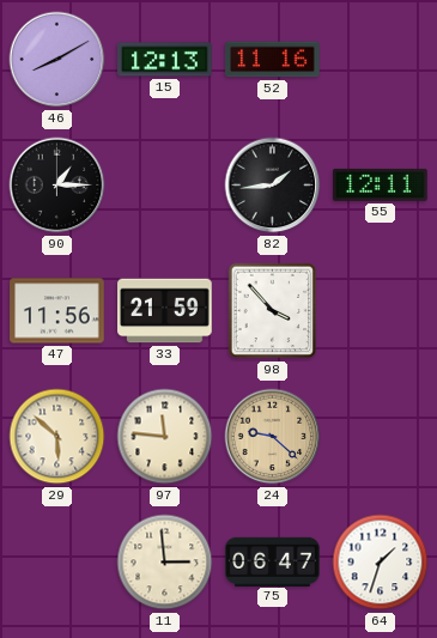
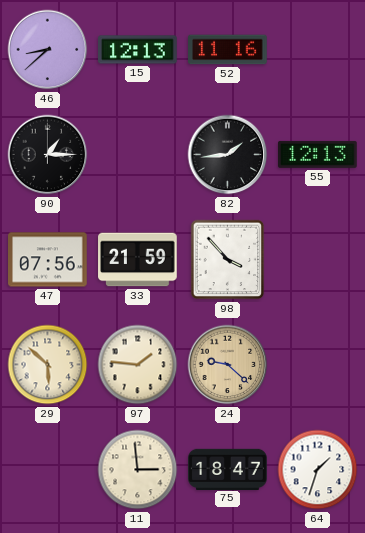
46: 8:10 -> 8:38 (48, 50)
55: 12:11 -> 12:13 (318, 154)
47: 11:56 -> 07:56 (48, 260)
97: 11:46 -> 1:46 (138, 365)
75: 06:47 -> 18:47 (228, 469)
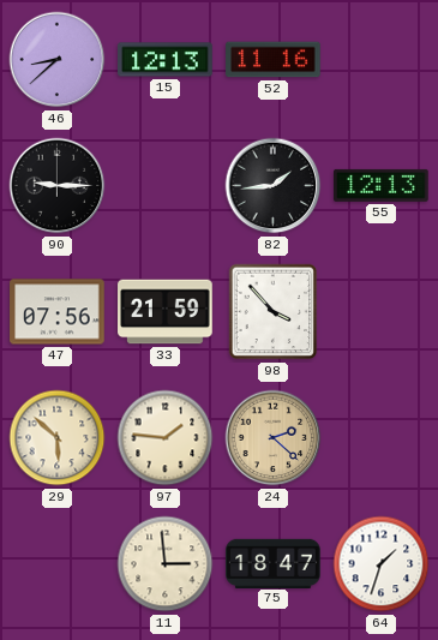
90: 1:15 -> 9:15 (58, 186)
24: 9:22 -> 2:22 (274, 438)
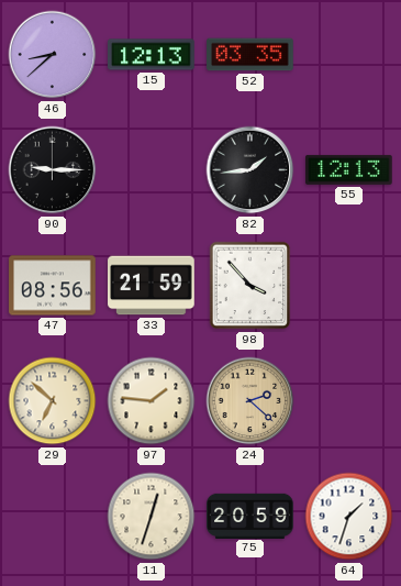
52: 11:16 -> 03:35 (250, 55)
47: 07:56 -> 08:56 (53, 286)
29: 5:52 -> 6:52 (53, 401)
11: 2:59 -> 12:33 (152, 517)
75: 18:47 -> 20:59 (250, 516)
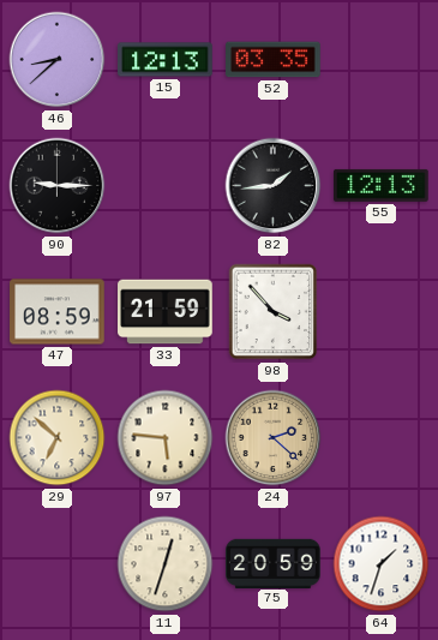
47: 08:56 -> 08:59 (58, 312)
97: 1:46 -> 5:46 (166, 438)
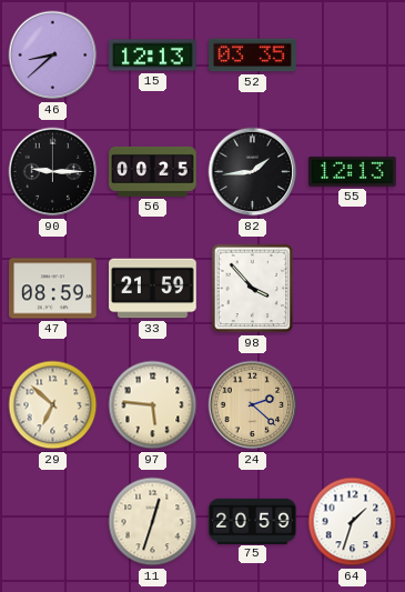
56: none -> 00:25 (153, 171)
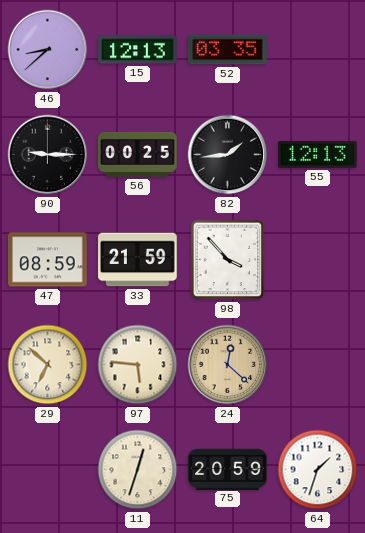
24: 2:22 -> 12:22 (228, 365)
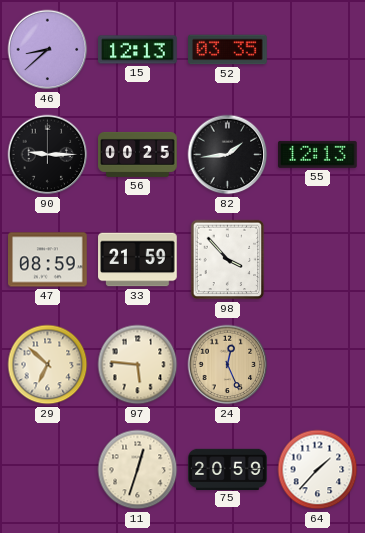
24: 12:22 -> 12:26 (228, 365)
64: 1:33 -> 1:37 (318, 470)
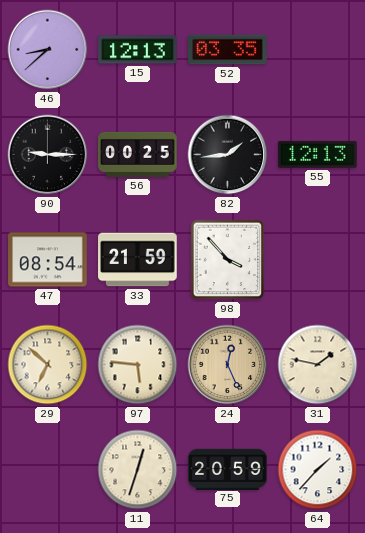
47: 08:59 -> 08:54 (48, 260)
31: none -> 1:47 (318, 365)
